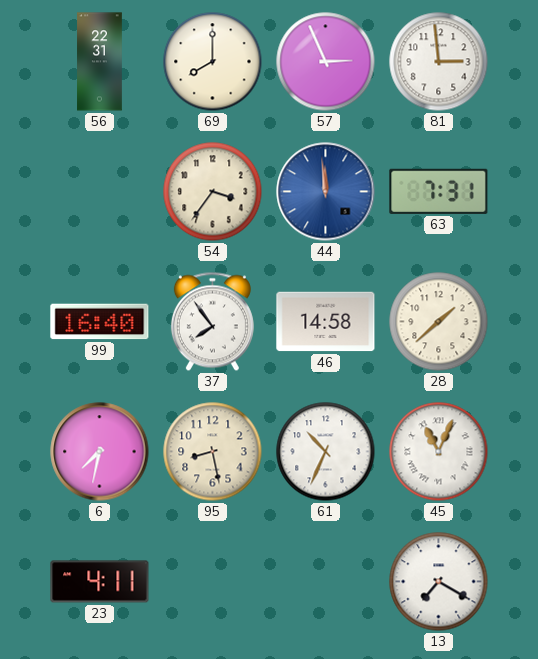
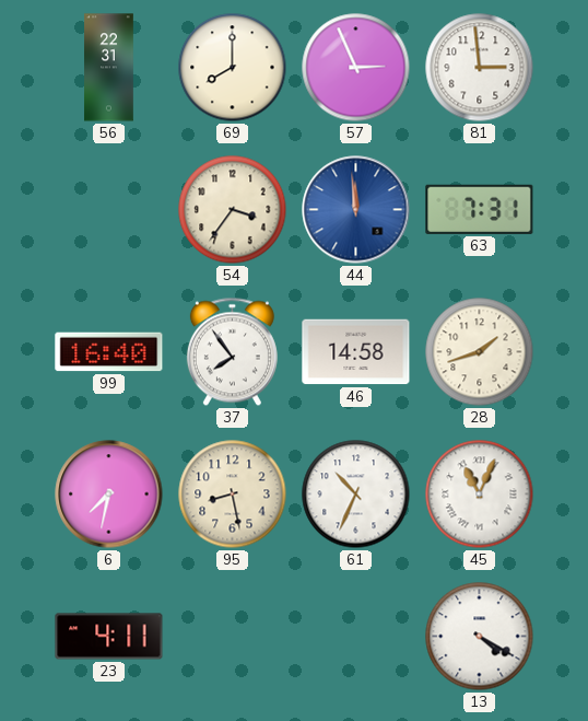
28: 1:38 -> 1:42 (480, 352)
13: 7:20 -> 4:20 (480, 637)
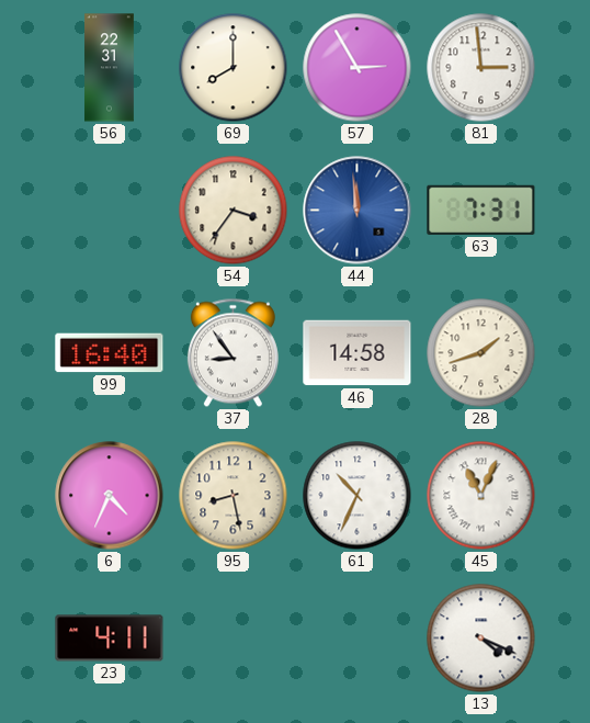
57: 2:56 -> 2:55 (358, 68)
37: 7:54 -> 8:54 (232, 353)
6: 7:32 -> 4:34 (110, 496)
13: 4:20 -> 4:19 (481, 639)
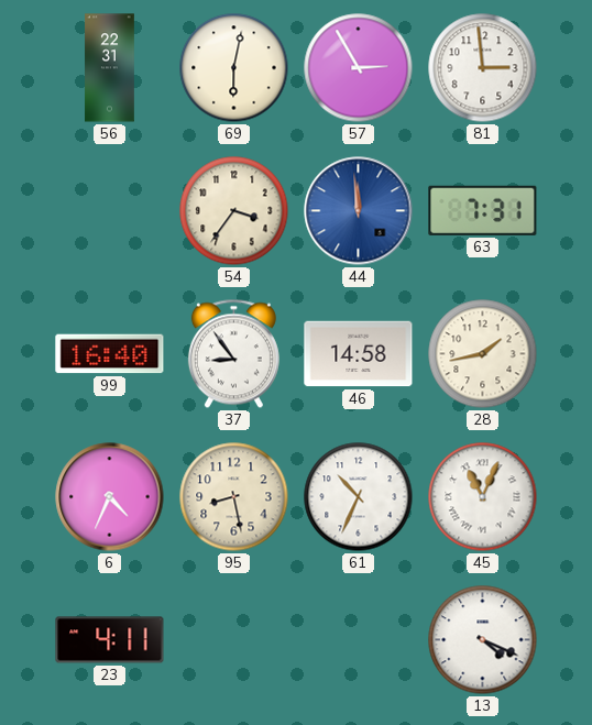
69: 8:00 -> 6:02 (234, 68)
28: 1:42 -> 1:43 (483, 354)
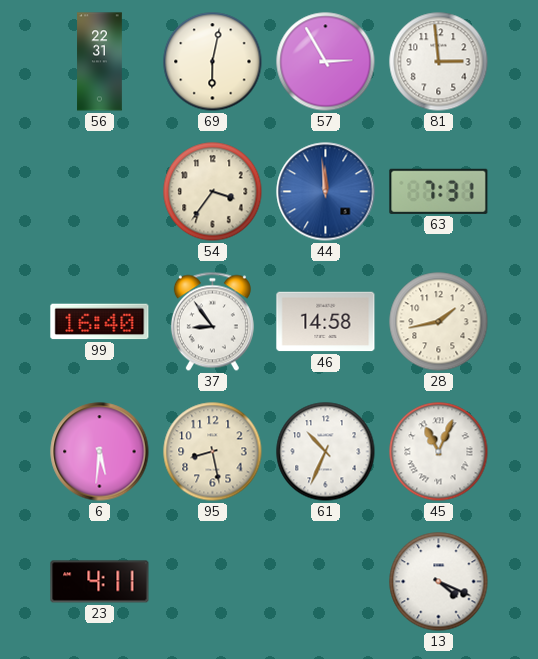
6: 4:34 -> 5:31 (100, 452)
